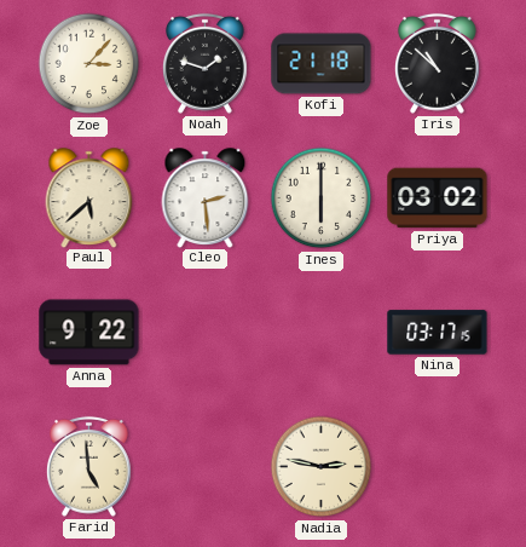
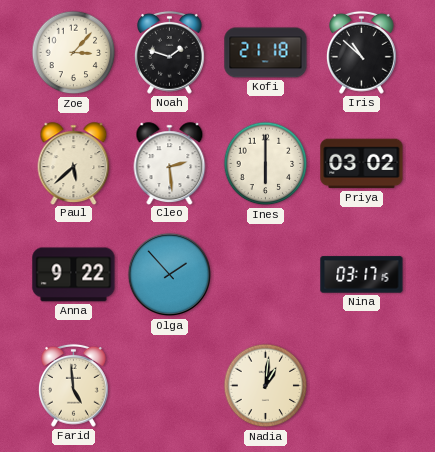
Olga: none -> 1:53 (170, 275)
Nadia: 2:47 -> 1:01 (266, 386)
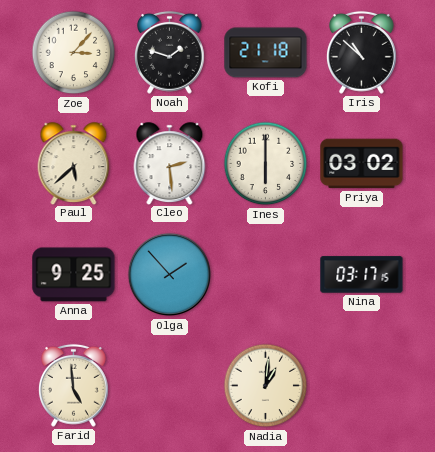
Anna: 9:22 -> 9:25 (74, 275)
